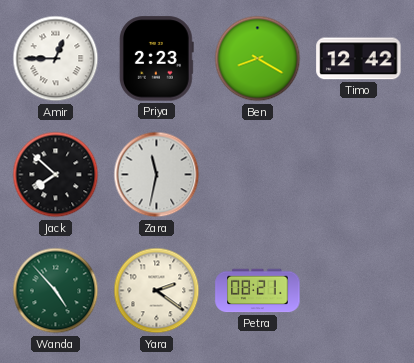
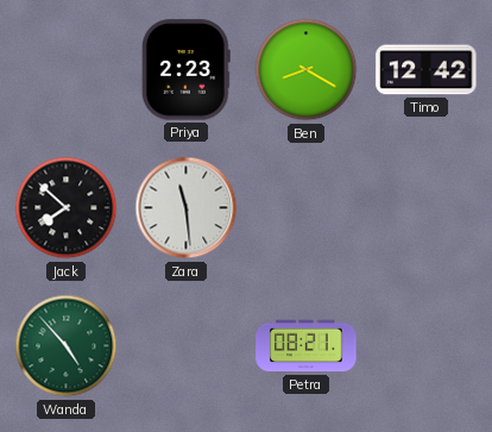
Amir: 12:45 -> none (56, 59)
Zara: 11:32 -> 11:29 (187, 208)
Yara: 2:21 -> none (157, 291)
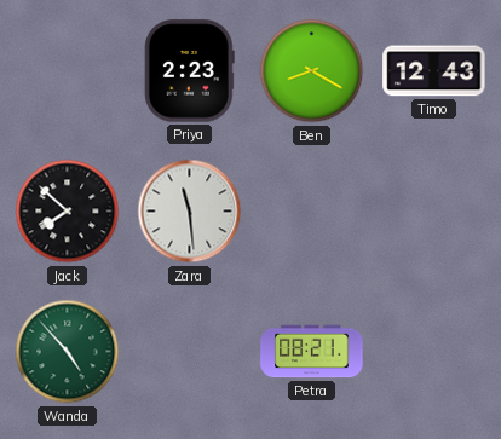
Timo: 12:42 -> 12:43 (434, 71)
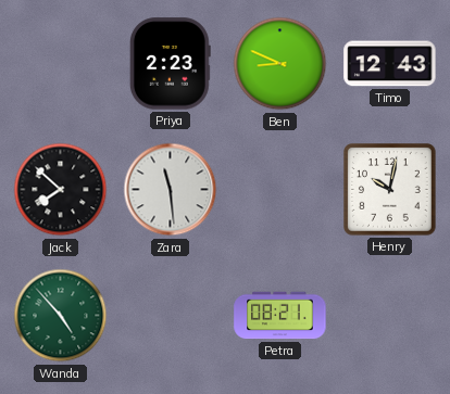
Ben: 8:20 -> 8:49 (280, 64)
Henry: none -> 10:02 (390, 190)
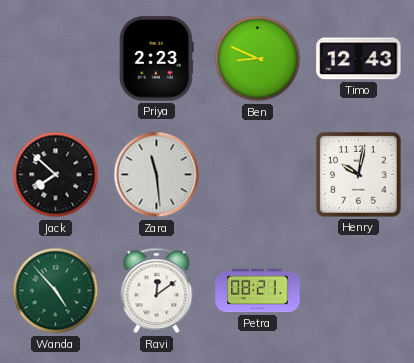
Ravi: none -> 12:09 (157, 291)
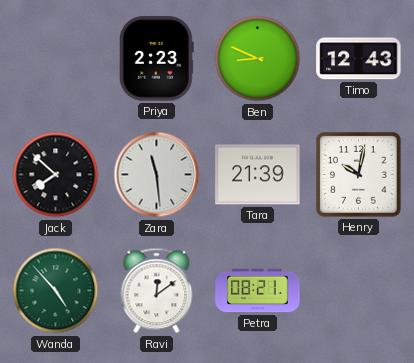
Tara: none -> 21:39 (258, 175)
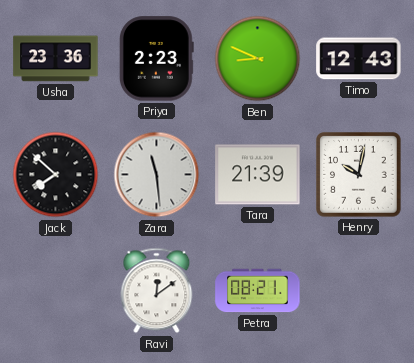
Usha: none -> 23:36 (56, 59)
Wanda: 4:53 -> none (56, 291)
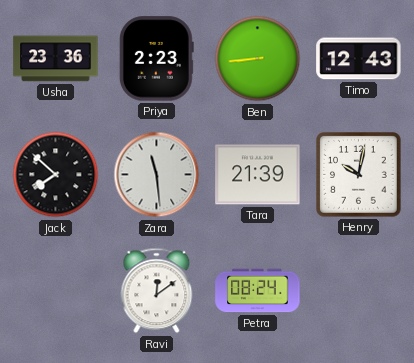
Ben: 8:49 -> 8:44 (258, 59)
Petra: 08:21 -> 08:24 (258, 291)
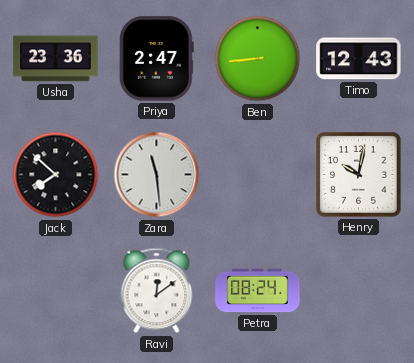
Priya: 2:23 -> 2:47 (156, 59)
Tara: 21:39 -> none (258, 175)
